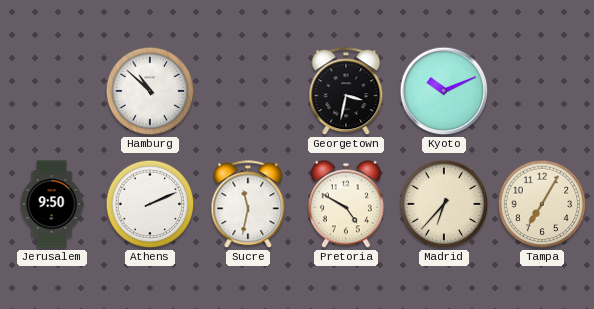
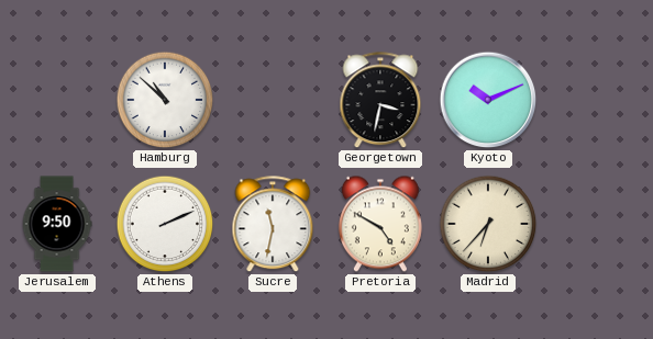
Tampa: 7:05 -> none (542, 204)
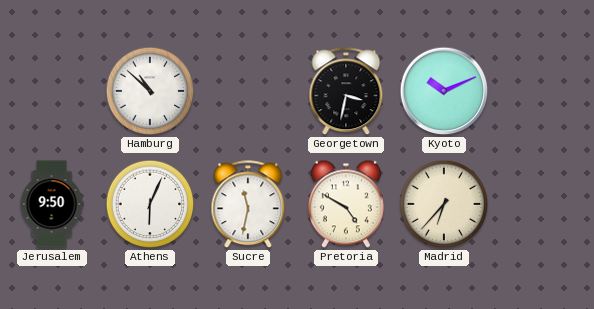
Athens: 2:11 -> 6:04 (150, 204)
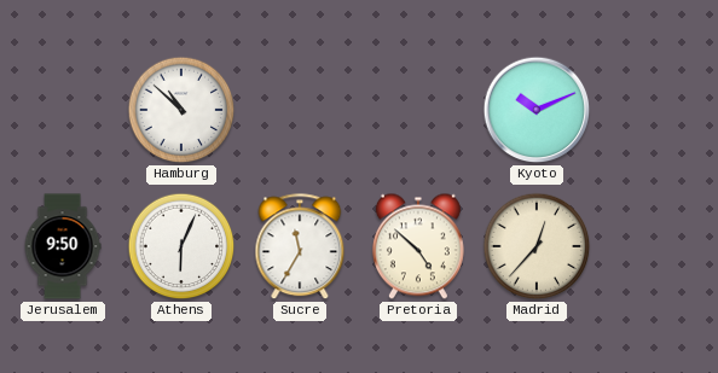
Georgetown: 3:32 -> none (346, 92)
Sucre: 11:32 -> 11:35 (300, 247)
Pretoria: 4:50 -> 4:52 (418, 246)
Madrid: 6:37 -> 12:37 (537, 246)
